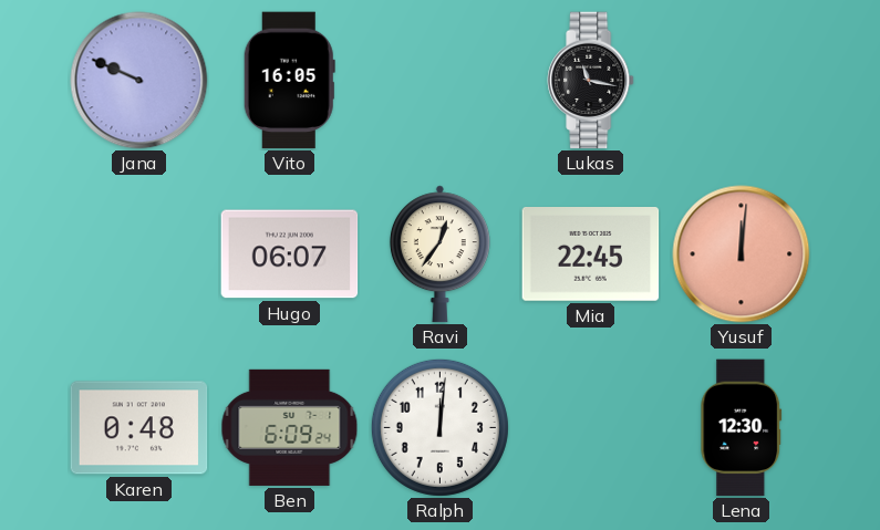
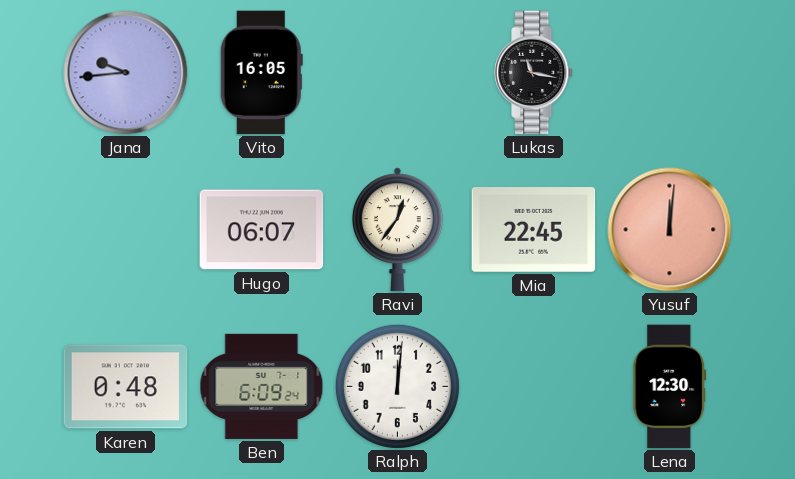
Jana: 9:49 -> 9:44 (126, 73)
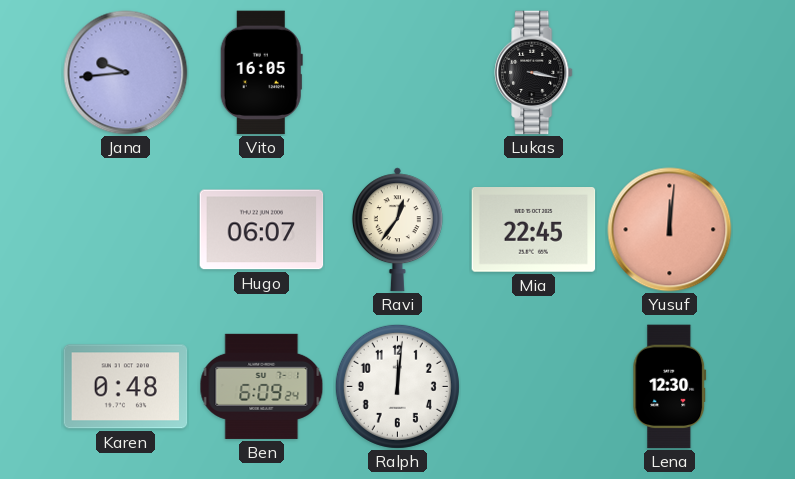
Lukas: 11:17 -> 3:17 (534, 73)
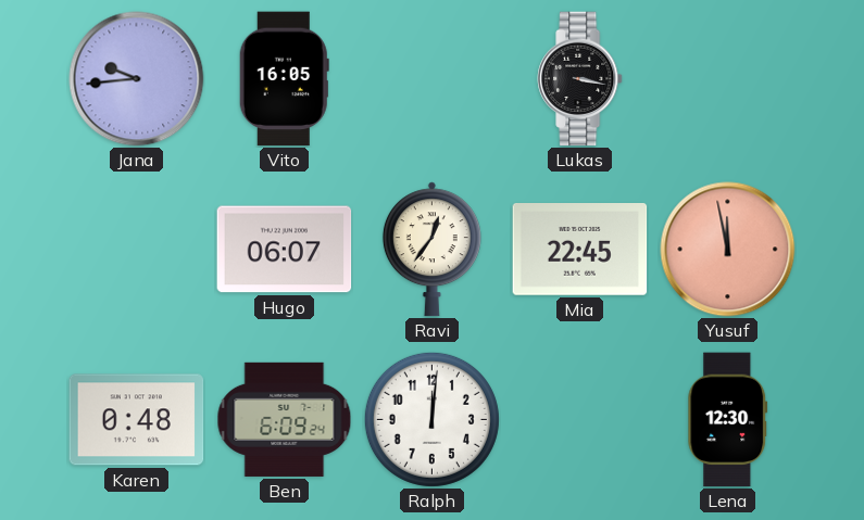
Yusuf: 12:01 -> 11:58 (728, 250)
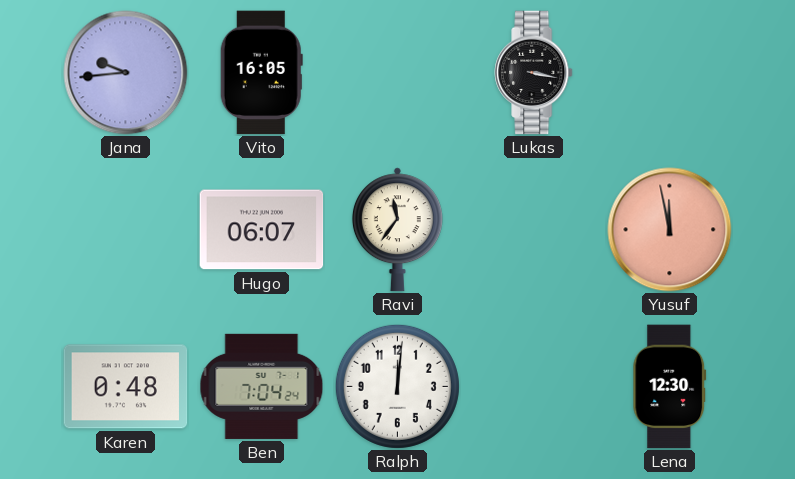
Ravi: 12:36 -> 11:36 (397, 230)
Mia: 22:45 -> none (580, 250)
Ben: 6:09 -> 7:04 (262, 386)
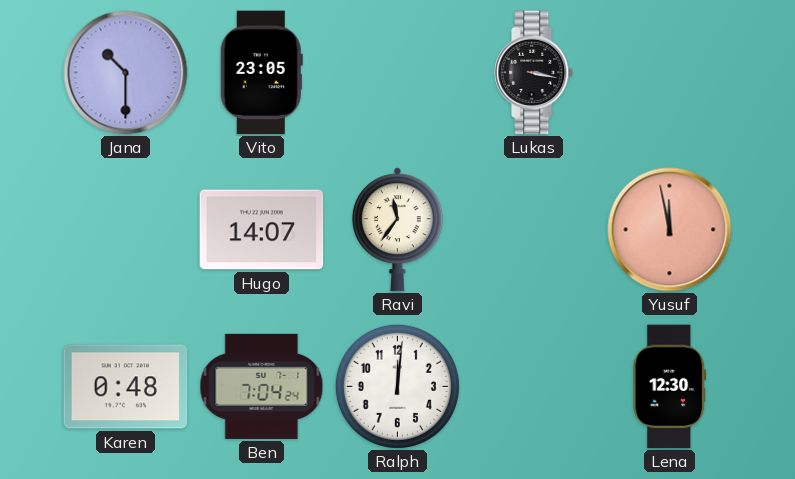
Jana: 9:44 -> 10:30 (126, 73)
Vito: 16:05 -> 23:05 (261, 73)
Hugo: 06:07 -> 14:07 (262, 230)
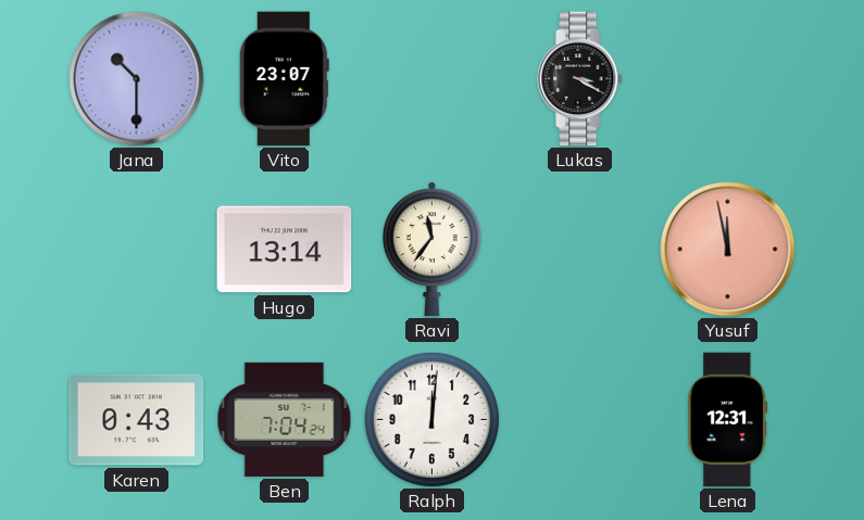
Vito: 23:05 -> 23:07 (284, 79)
Lukas: 3:17 -> 3:20 (580, 79)
Hugo: 14:07 -> 13:14 (285, 250)
Karen: 0:48 -> 0:43 (137, 420)
Lena: 12:30 -> 12:31 (728, 420)
